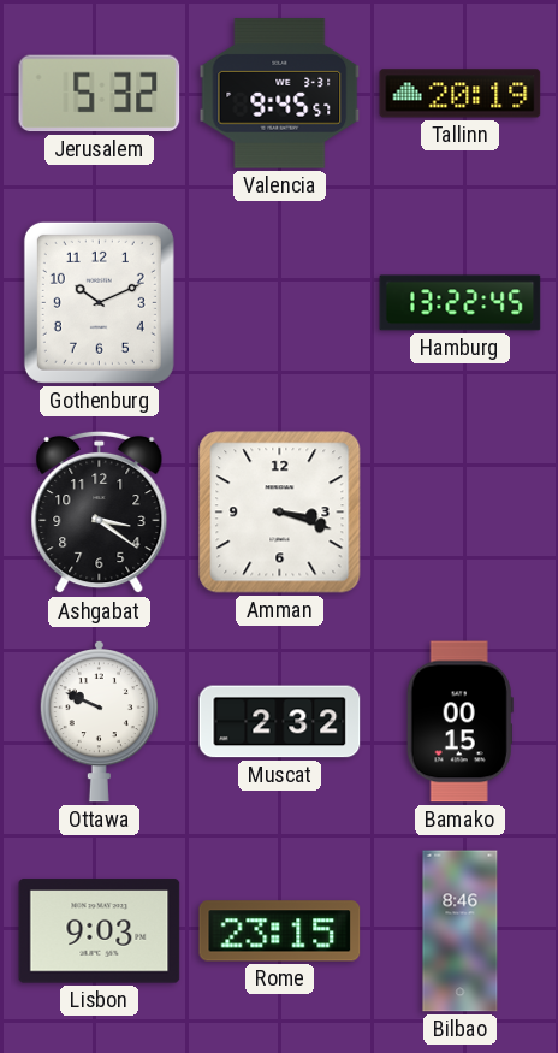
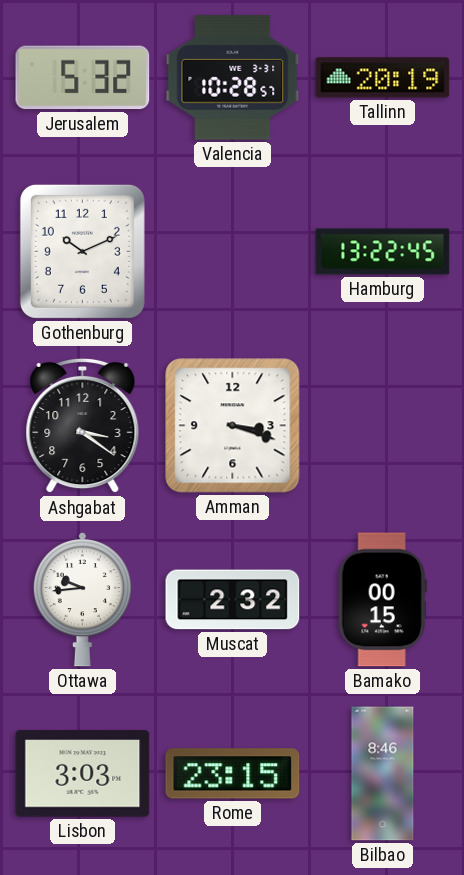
Valencia: 9:45 -> 10:28 (233, 78)
Ottawa: 9:49 -> 9:44 (82, 599)
Lisbon: 9:03 -> 3:03 (83, 774)
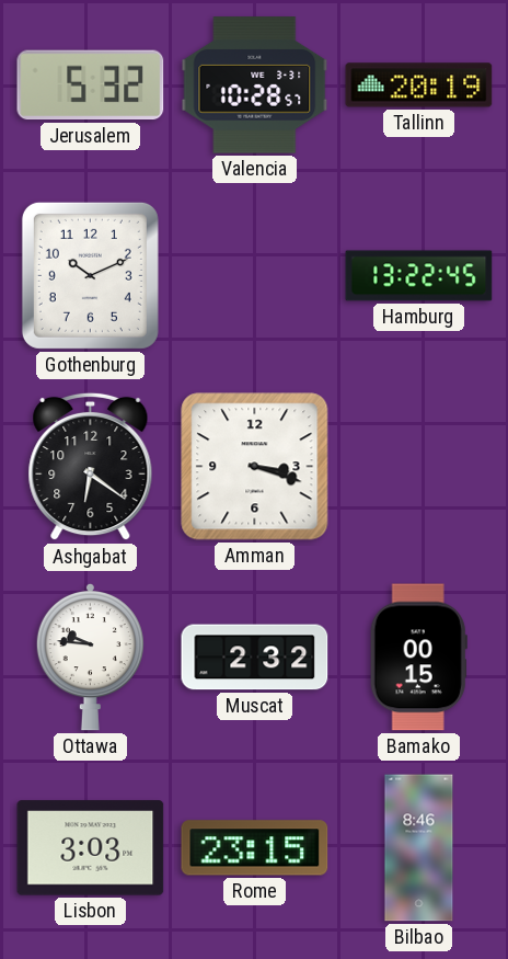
Ashgabat: 3:21 -> 6:21 (91, 467)
Ottawa: 9:44 -> 9:46 (90, 657)
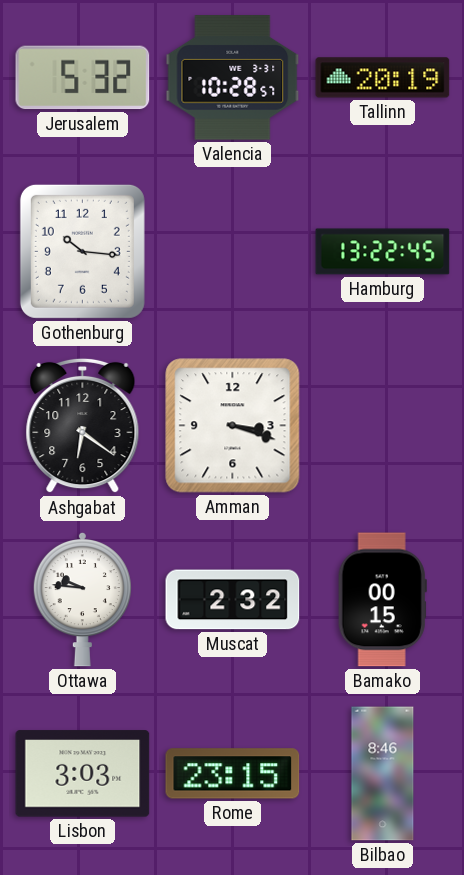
Gothenburg: 10:11 -> 10:16 (82, 251)
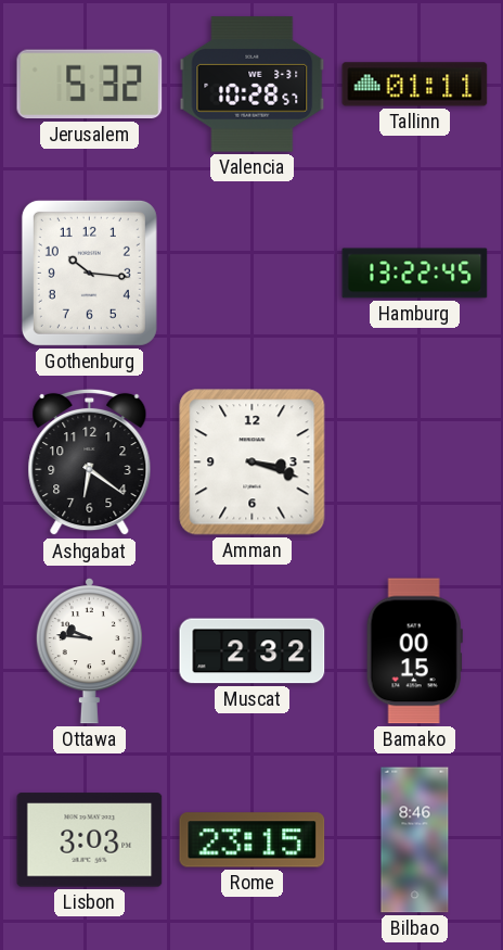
Tallinn: 20:19 -> 01:11 (415, 85)
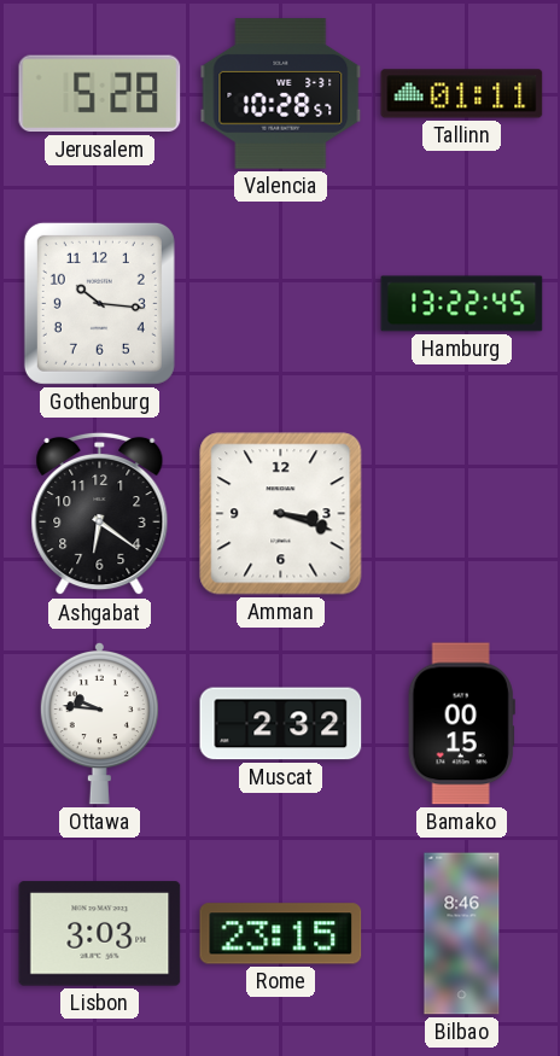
Jerusalem: 5:32 -> 5:28 (100, 94)
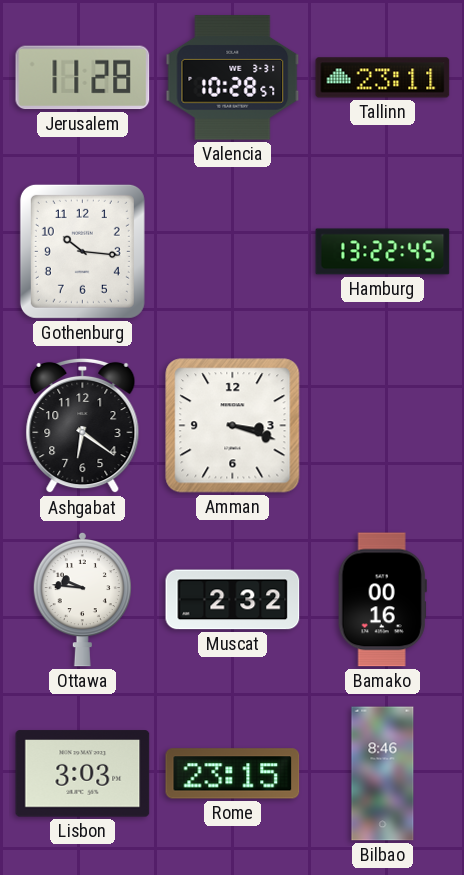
Jerusalem: 5:28 -> 11:28 (83, 78)
Tallinn: 01:11 -> 23:11 (383, 78)
Bamako: 00:15 -> 00:16 (382, 600)
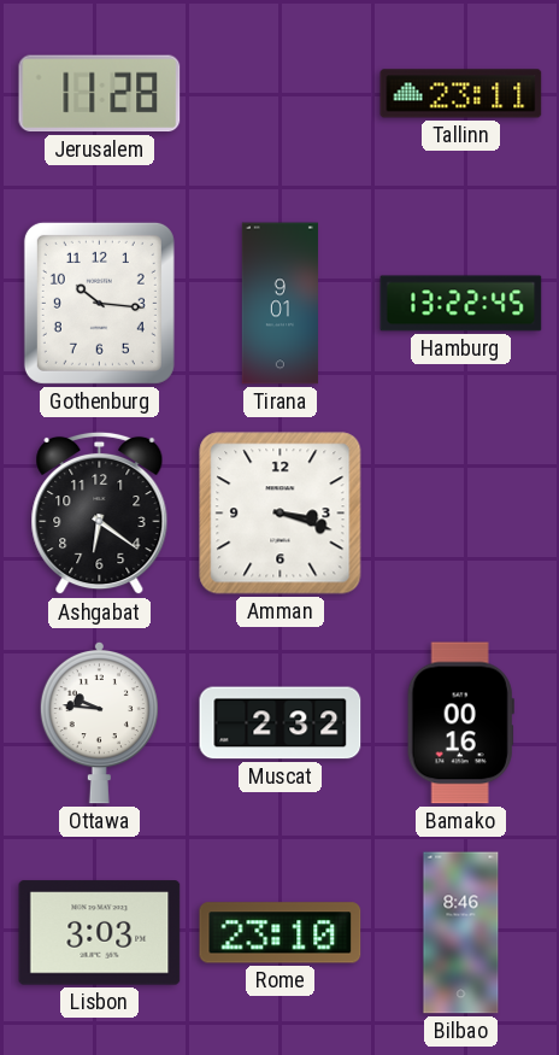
Valencia: 10:28 -> none (233, 78)
Tirana: none -> 9:01 (279, 304)
Rome: 23:15 -> 23:10 (281, 933)
